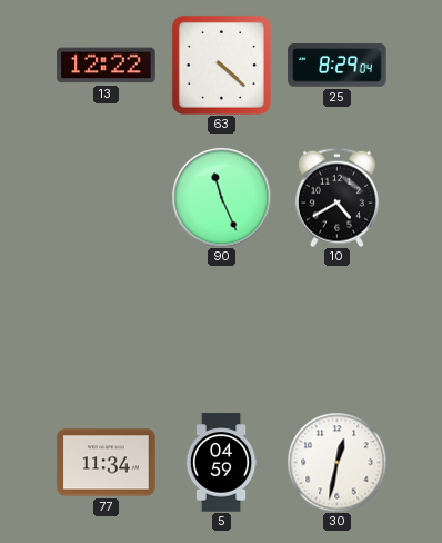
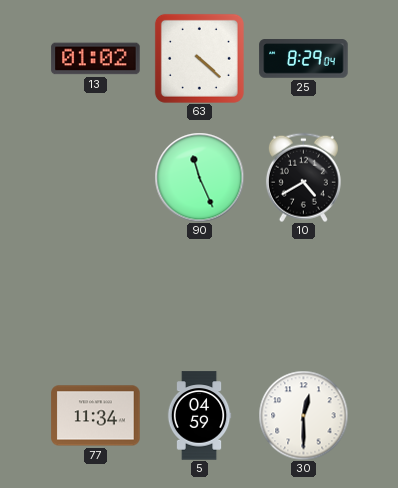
13: 12:22 -> 01:02 (96, 59)
30: 12:32 -> 12:30 (303, 415)
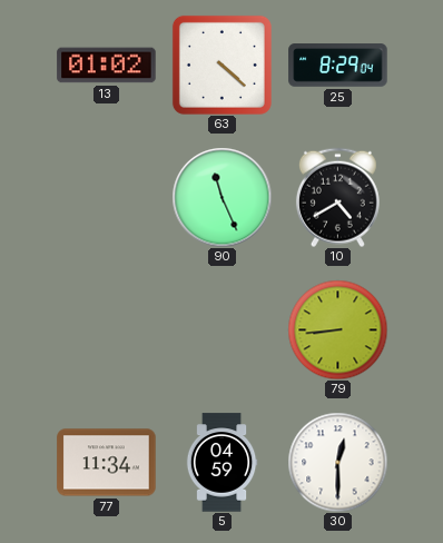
79: none -> 8:44 (337, 329)
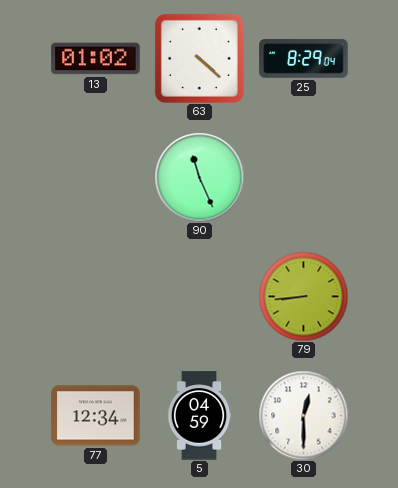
10: 4:40 -> none (337, 197)
77: 11:34 -> 12:34 (96, 416)
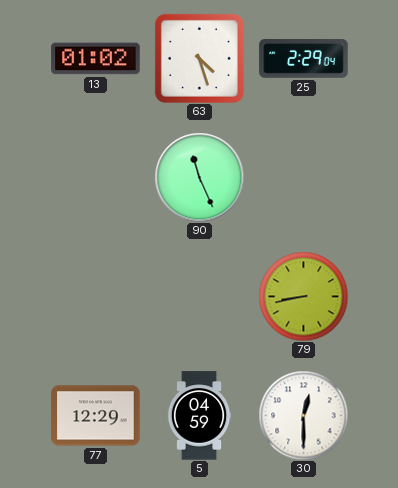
63: 4:22 -> 4:27 (199, 58)
25: 8:29 -> 2:29 (304, 59)
79: 8:44 -> 8:43 (303, 296)
77: 12:34 -> 12:29 (96, 416)
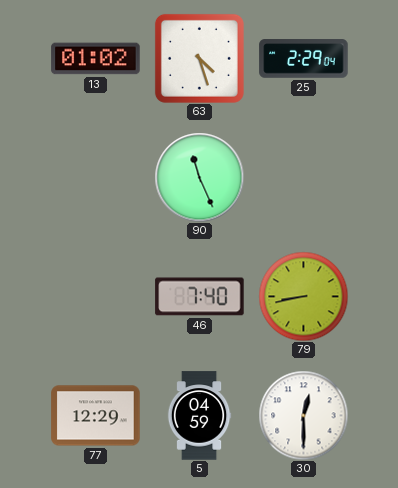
46: none -> 7:40 (200, 297)
